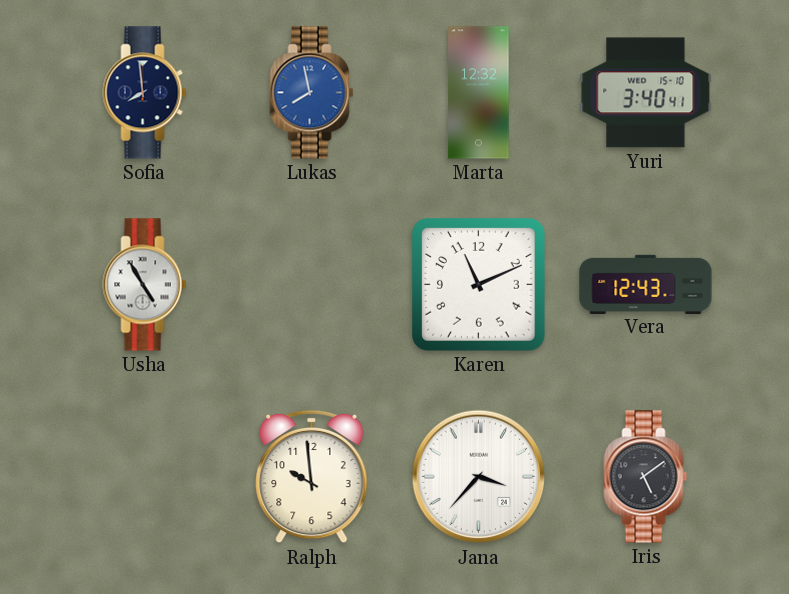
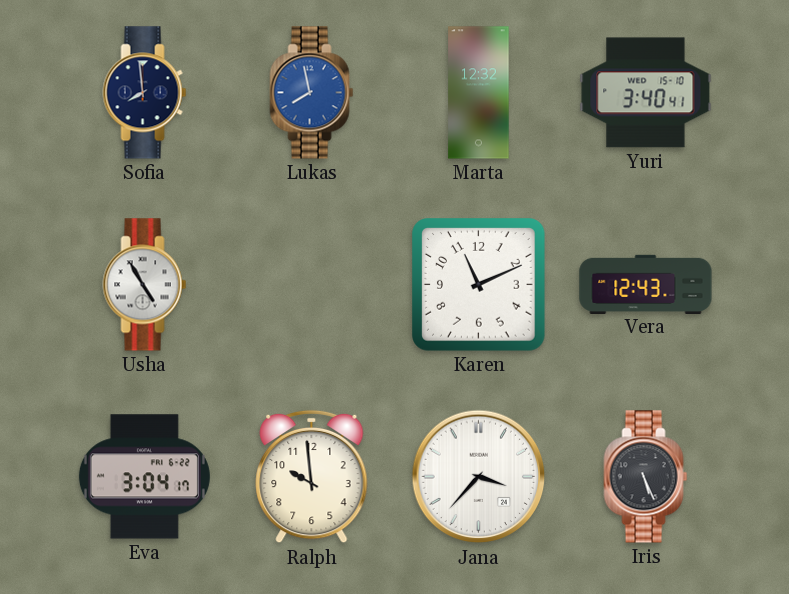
Eva: none -> 3:04 (144, 477)
Iris: 5:09 -> 5:26 (646, 477)
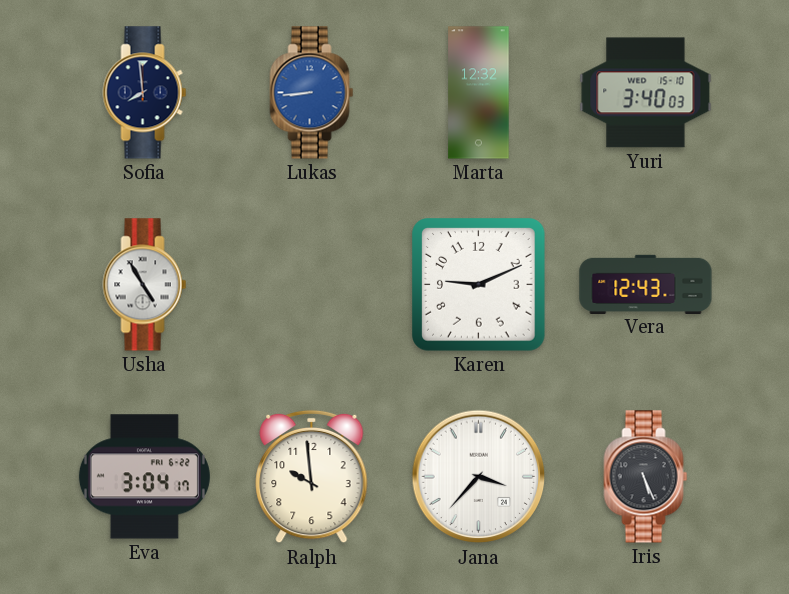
Lukas: 7:58 -> 8:44 (312, 93)
Yuri: 3:40:41 -> 3:40:03 (646, 93)
Karen: 11:11 -> 9:11 (479, 285)
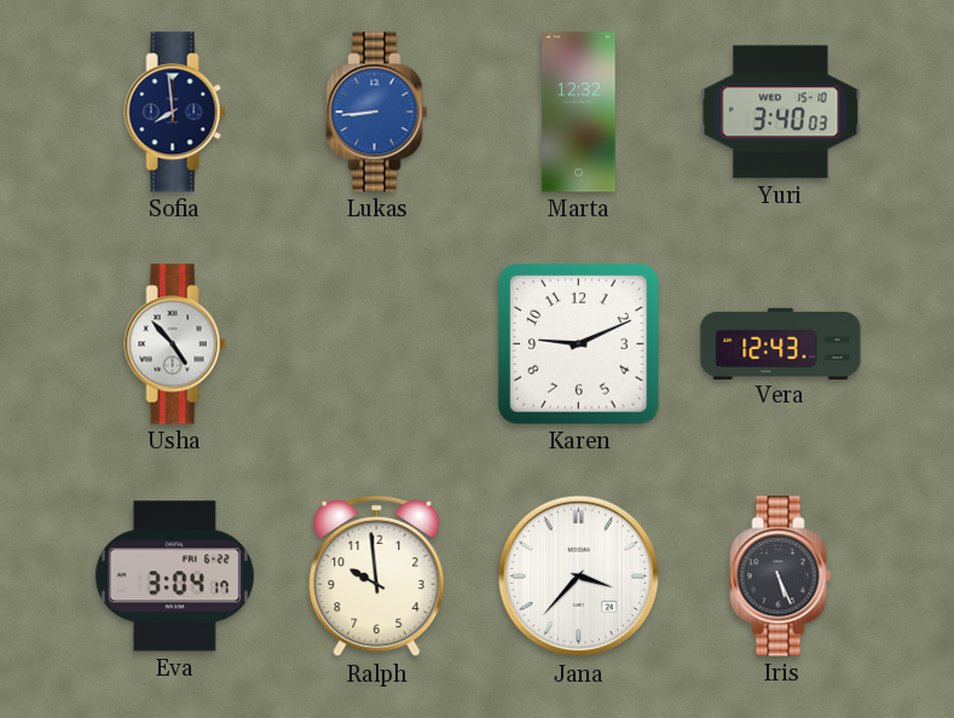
Usha: 4:55 -> 4:53 (175, 344)
